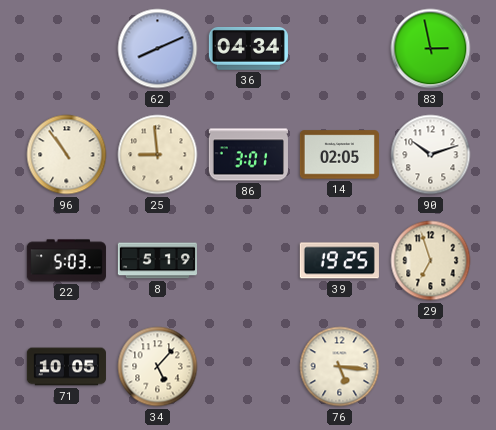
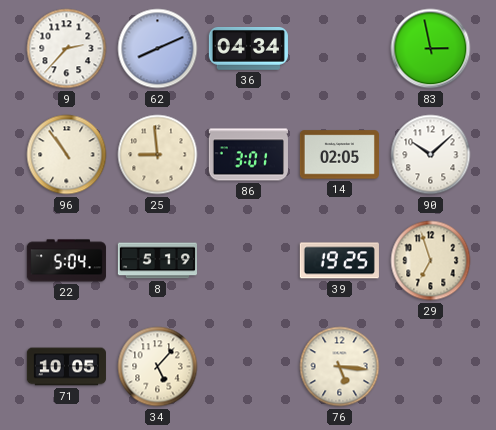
9: none -> 2:37 (67, 49)
90: 10:12 -> 10:08 (431, 155)
22: 5:03 -> 5:04 (66, 261)
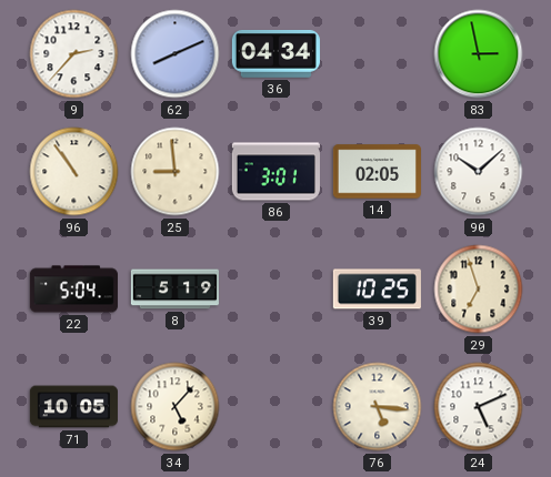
39: 19:25 -> 10:25 (377, 290)
24: none -> 5:11 (479, 407)
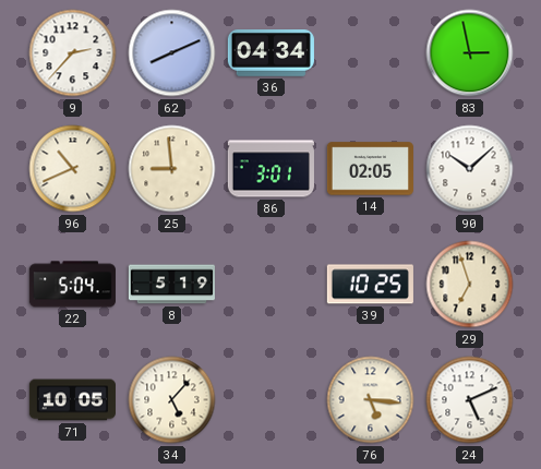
96: 10:54 -> 10:41 (73, 169)
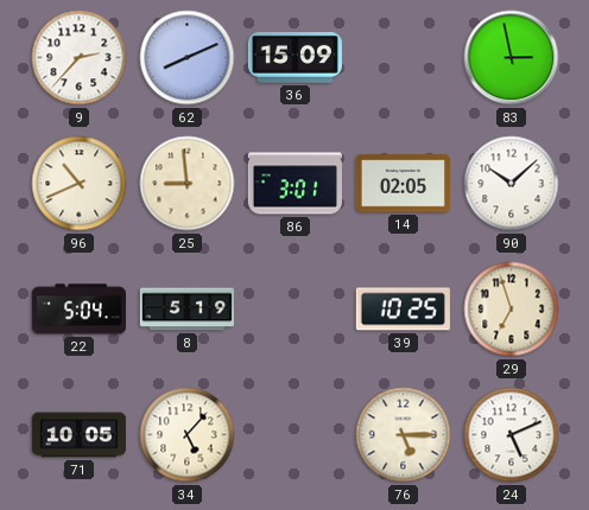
36: 04:34 -> 15:09 (294, 58)
76: 5:16 -> 5:15 (404, 435)
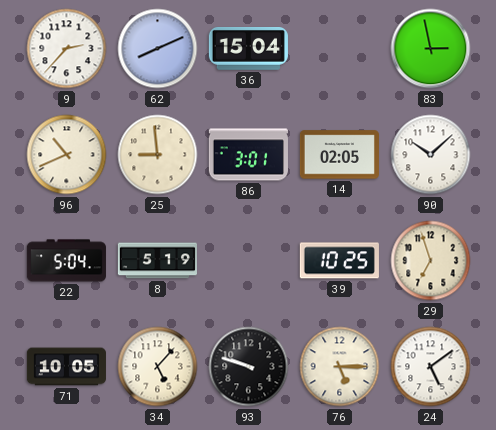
36: 15:09 -> 15:04 (248, 49)
93: none -> 9:48 (249, 367)
24: 5:11 -> 5:09 (431, 367)
